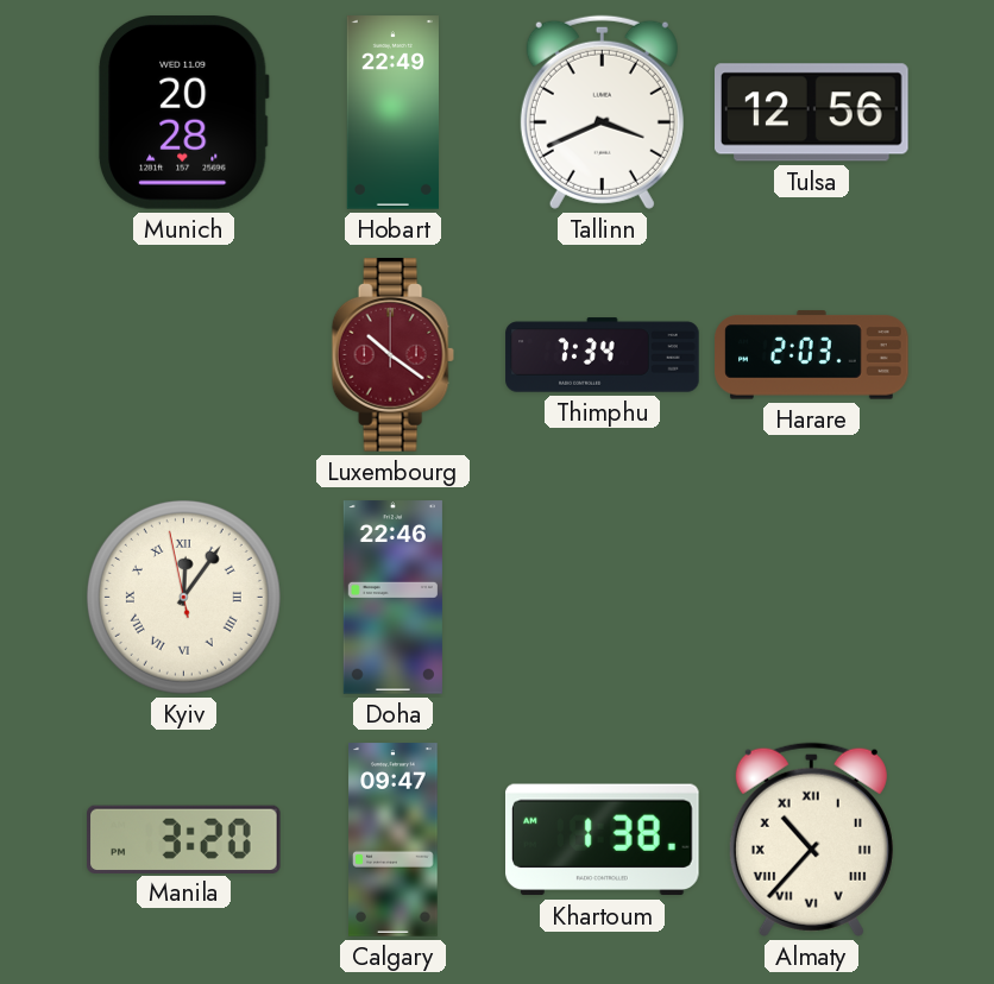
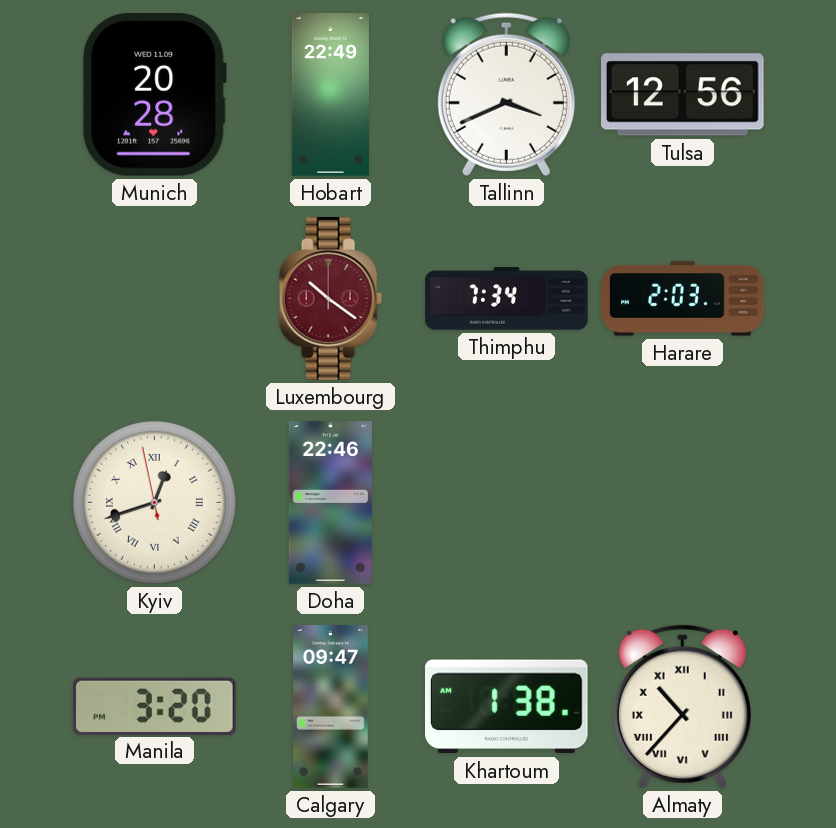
Kyiv: 12:05 -> 12:41 (154, 502)
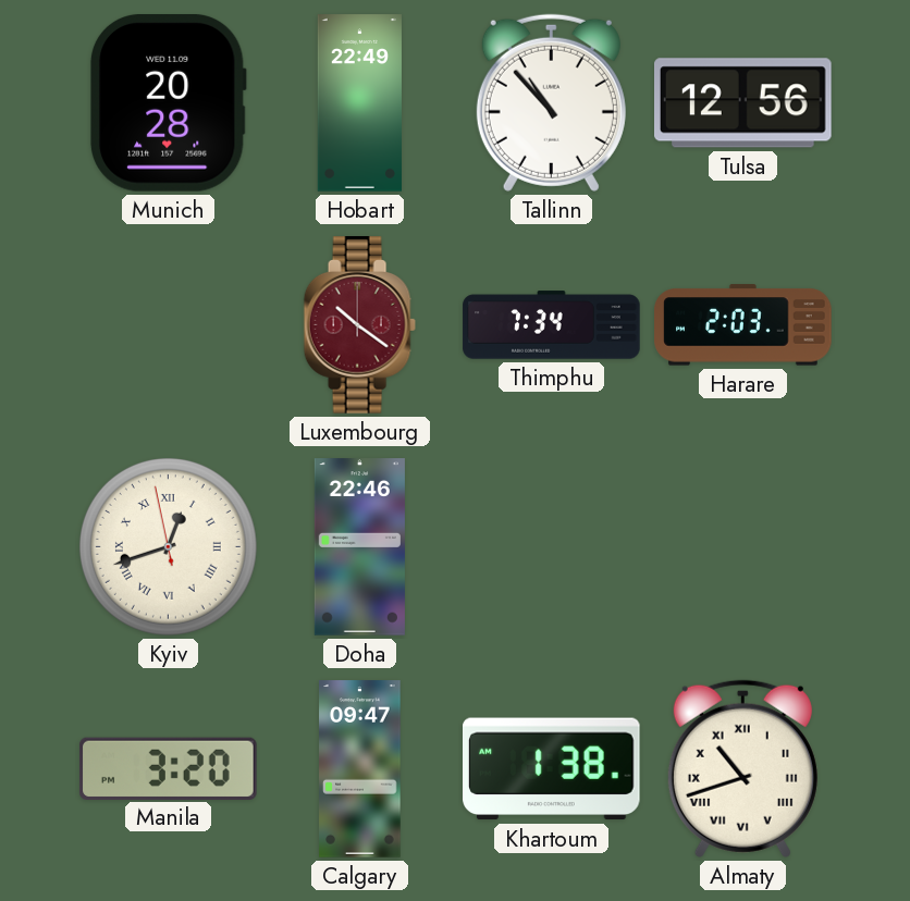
Tallinn: 3:41 -> 10:53 (551, 102)
Almaty: 10:37 -> 10:42 (742, 768)
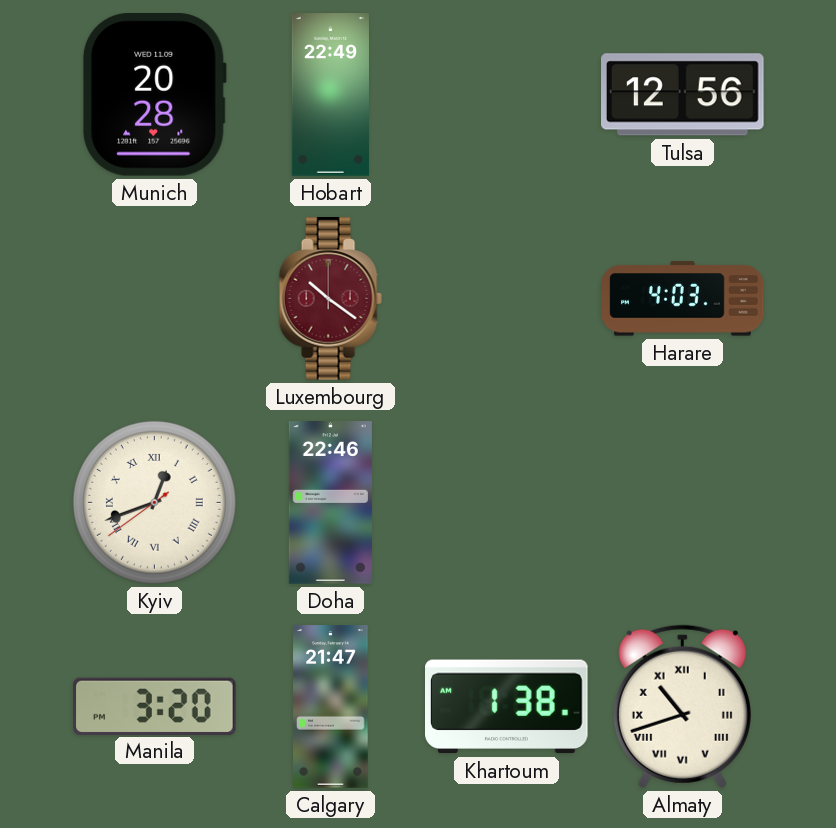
Tallinn: 10:53 -> none (551, 102)
Thimphu: 7:34 -> none (552, 325)
Harare: 2:03 -> 4:03 (683, 299)
Kyiv: 12:41:58 -> 12:41:39 (154, 502)
Calgary: 09:47 -> 21:47 (331, 707)
